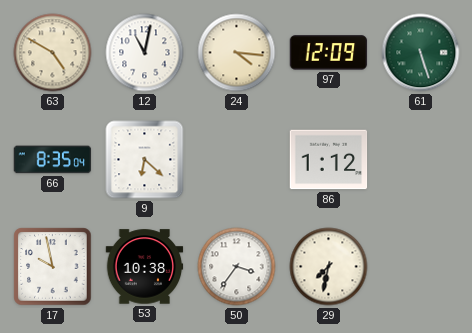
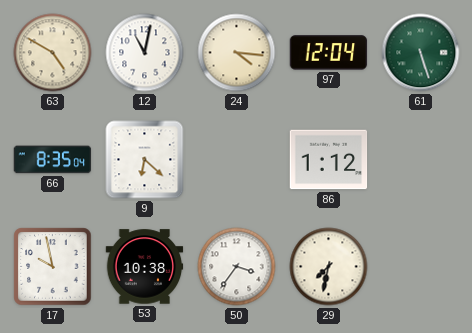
97: 12:09 -> 12:04 (329, 53)
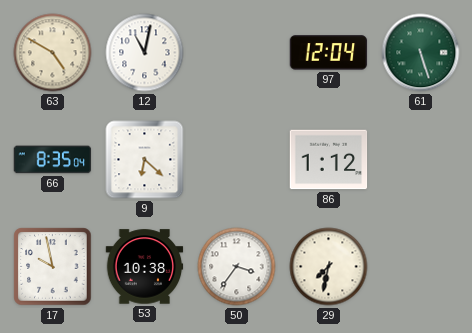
24: 4:16 -> none (237, 53)
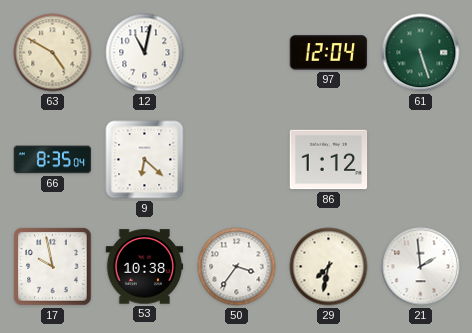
21: none -> 1:59 (421, 267)
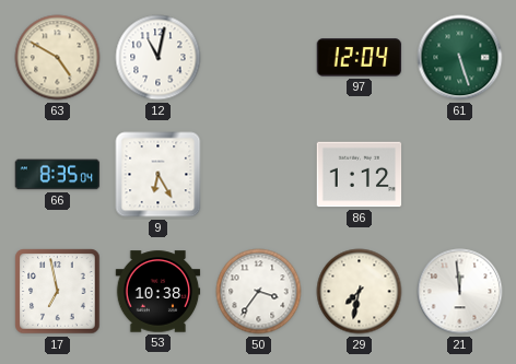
9: 6:22 -> 6:25 (159, 175)
17: 9:58 -> 6:58 (58, 292)
21: 1:59 -> 11:59 (460, 292)
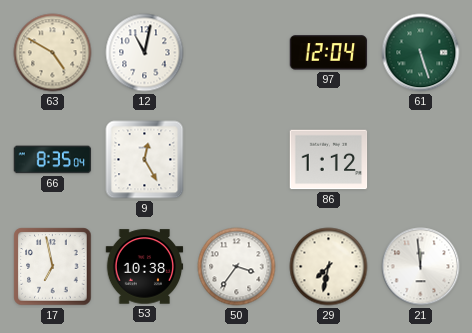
9: 6:25 -> 12:25 (145, 160)
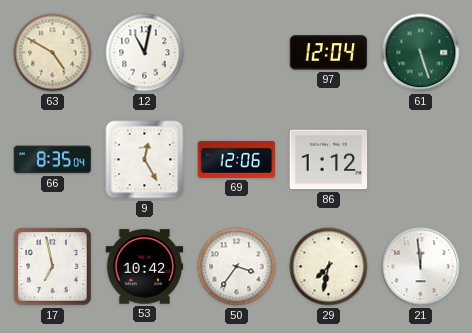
69: none -> 12:06 (237, 159)
53: 10:38 -> 10:42 (145, 267)
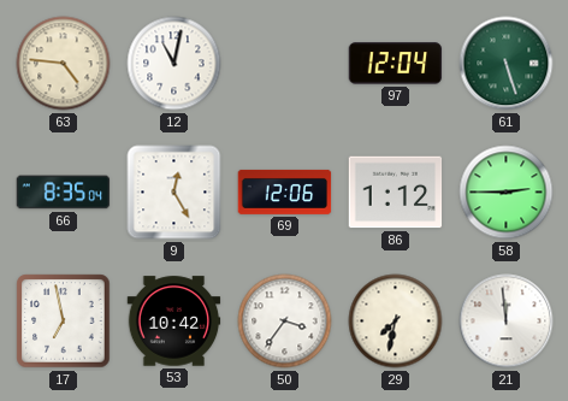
63: 4:50 -> 4:46 (64, 64)
58: none -> 2:45 (507, 193)
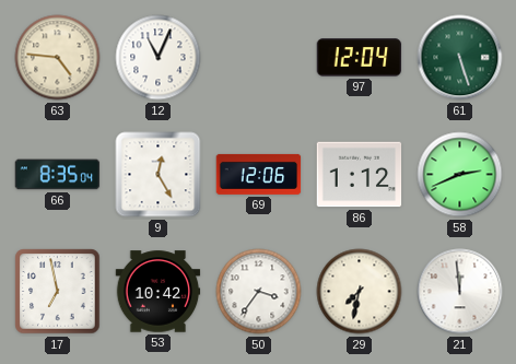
12: 11:02 -> 11:04 (159, 58)
58: 2:45 -> 2:41 (460, 175)
